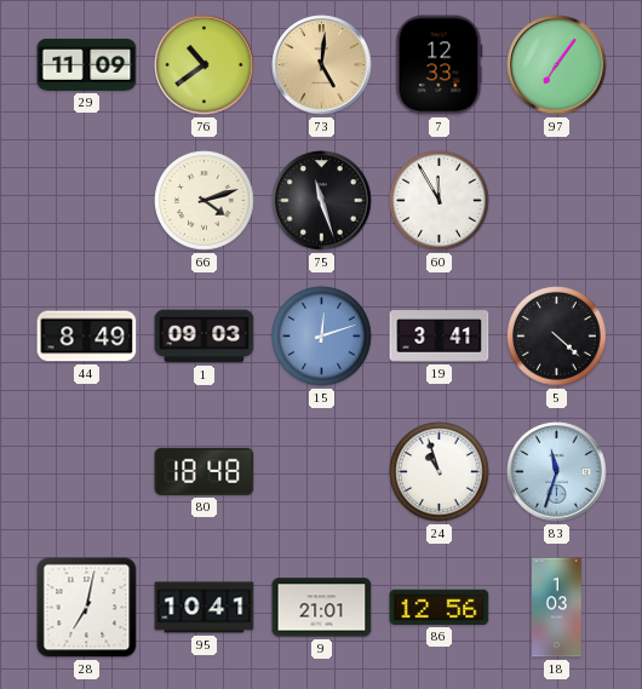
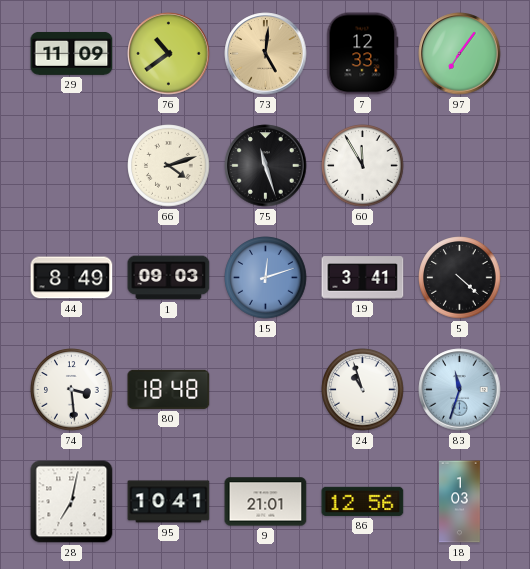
74: none -> 3:29 (72, 390)
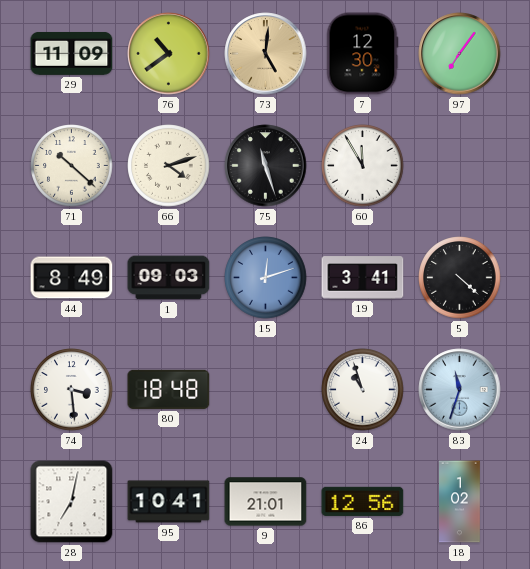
7: 12:33 -> 12:30 (363, 54)
71: none -> 10:22 (72, 166)
18: 1:03 -> 1:02 (460, 502)
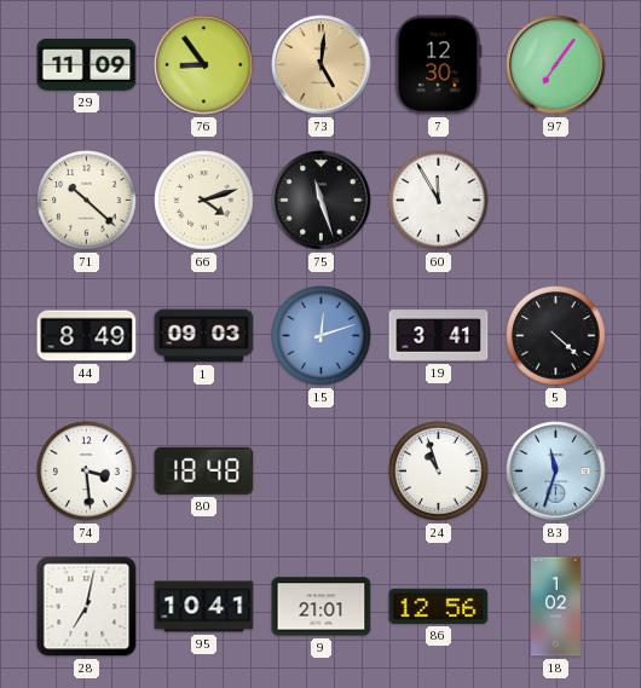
76: 10:39 -> 8:54 (204, 65)
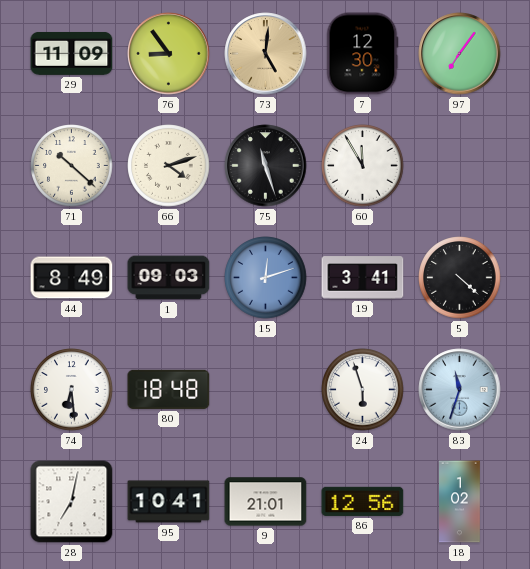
74: 3:29 -> 6:29 (72, 390)
24: 10:57 -> 5:57 (363, 390)
